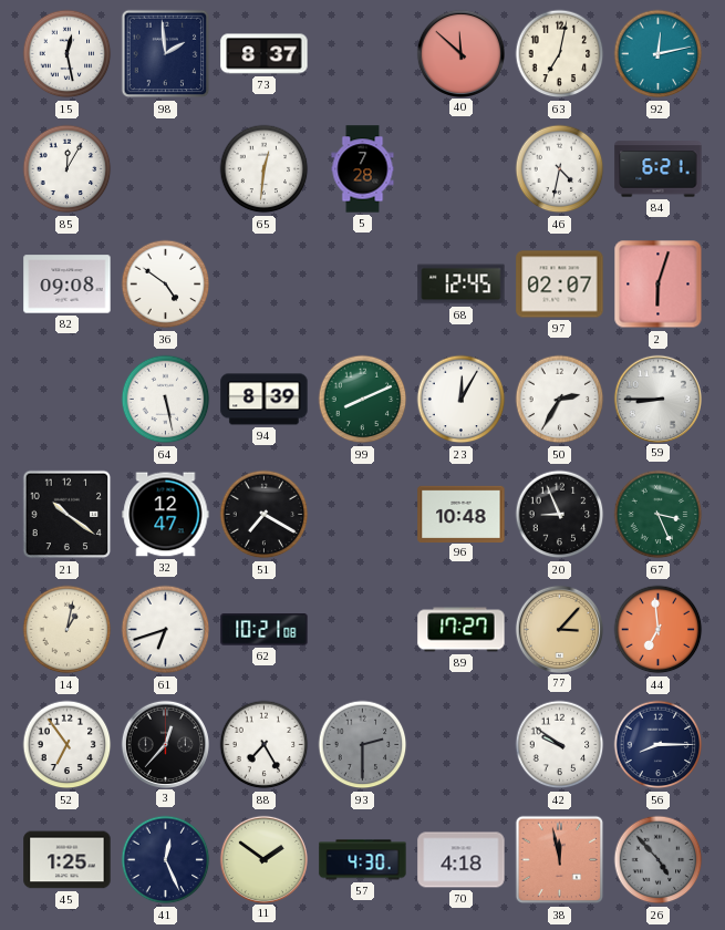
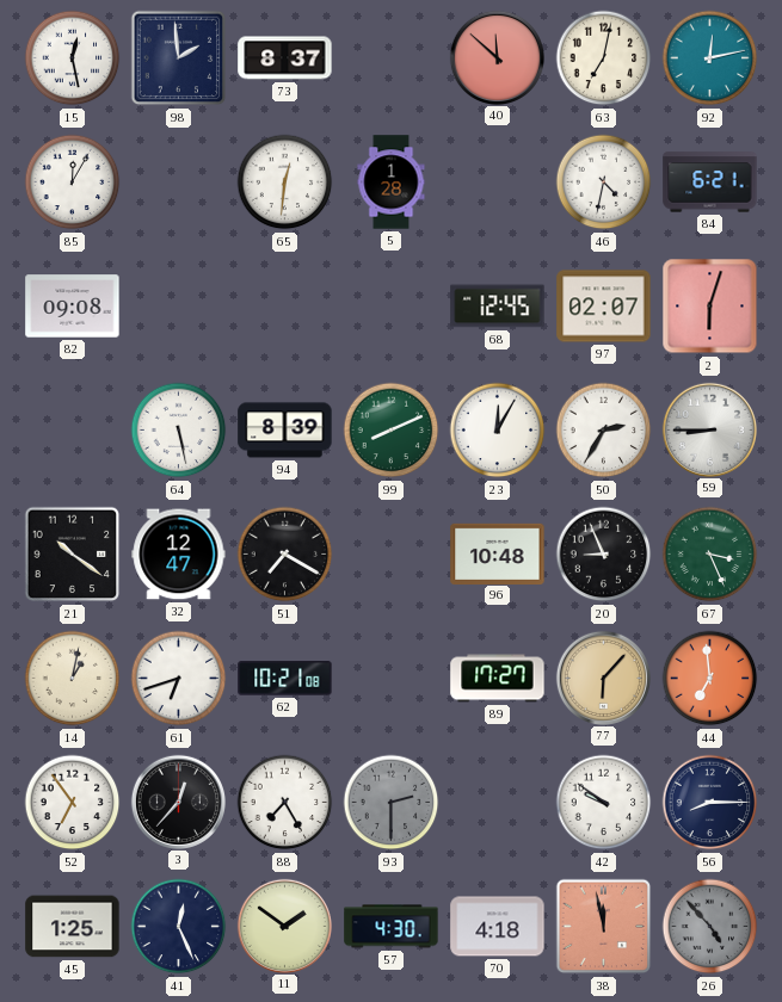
5: 7:28 -> 1:28 (392, 183)
36: 4:51 -> none (166, 285)
77: 3:07 -> 6:07 (603, 678)
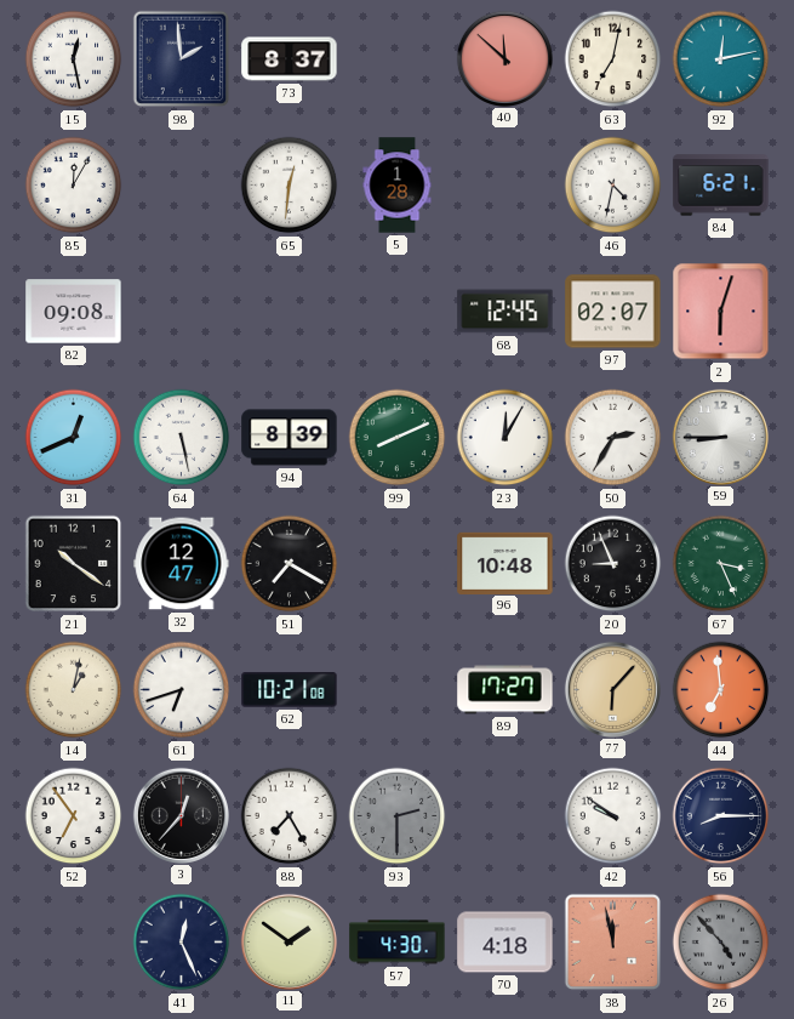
31: none -> 12:41 (74, 438)
45: 1:25 -> none (73, 927)
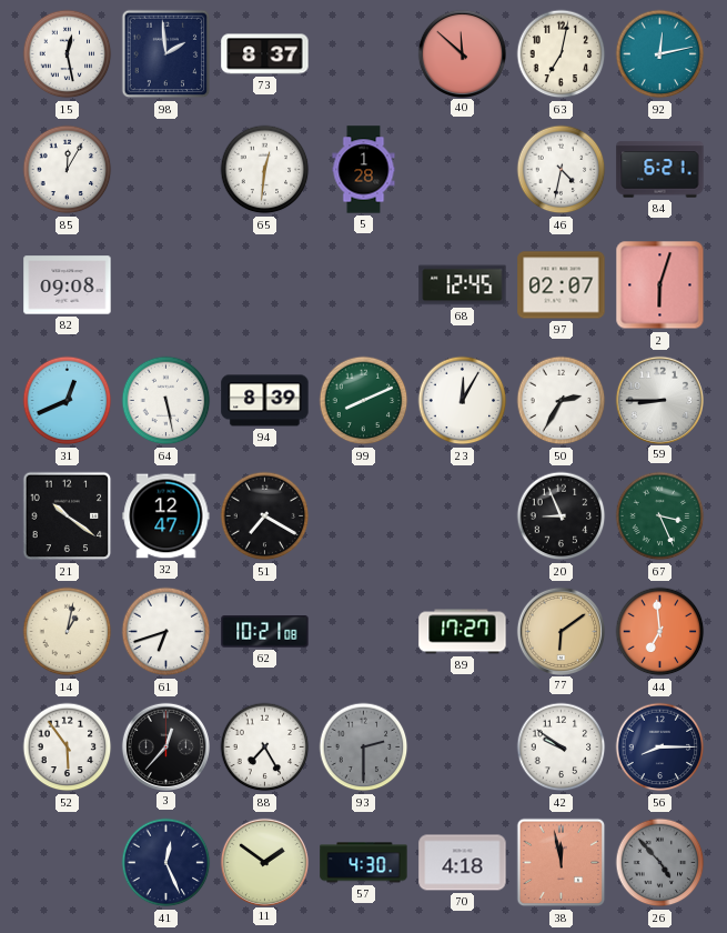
96: 10:48 -> none (505, 563)
77: 6:07 -> 6:09 (561, 631)
52: 6:54 -> 5:54 (68, 748)
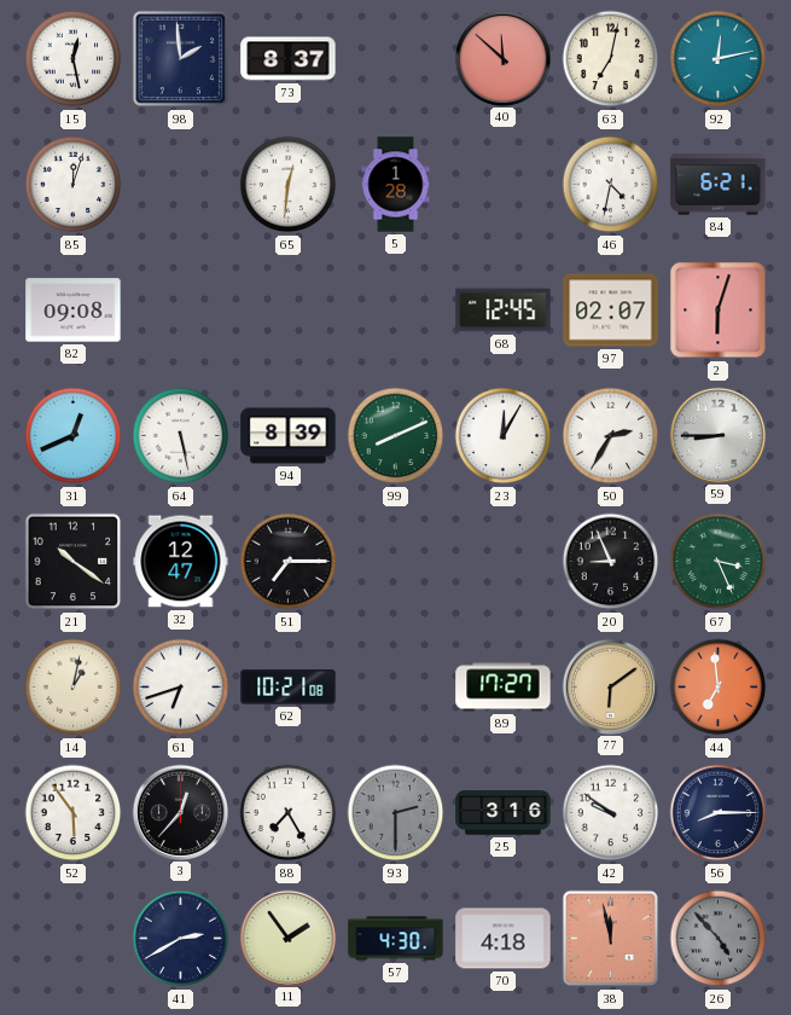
85: 12:05 -> 12:03 (74, 185)
51: 7:20 -> 7:15 (289, 562)
25: none -> 3:16 (504, 813)
41: 12:26 -> 2:40 (181, 939)
11: 1:51 -> 1:54 (287, 938)
